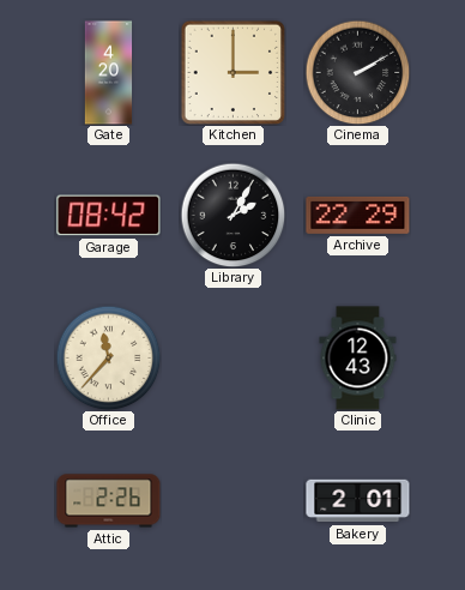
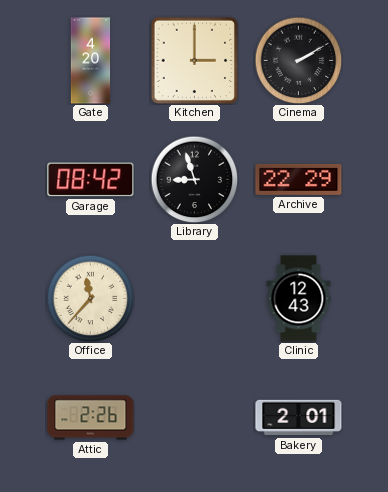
Library: 2:05 -> 8:57 (194, 179)
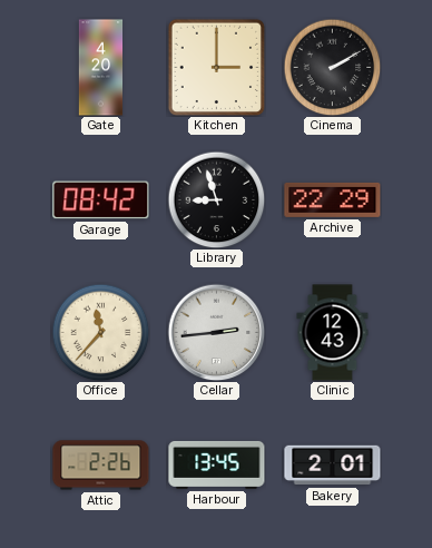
Cellar: none -> 2:44 (216, 332)
Harbour: none -> 13:45 (217, 464)
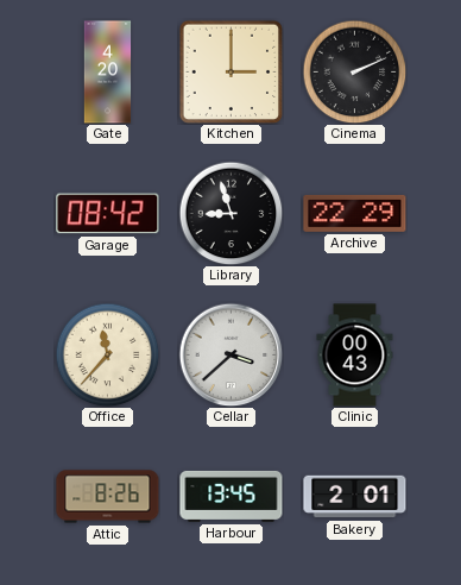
Cinema: 2:10 -> 2:11 (354, 71)
Cellar: 2:44 -> 3:38 (230, 354)
Clinic: 12:43 -> 00:43 (355, 356)
Attic: 2:26 -> 8:26 (108, 497)
